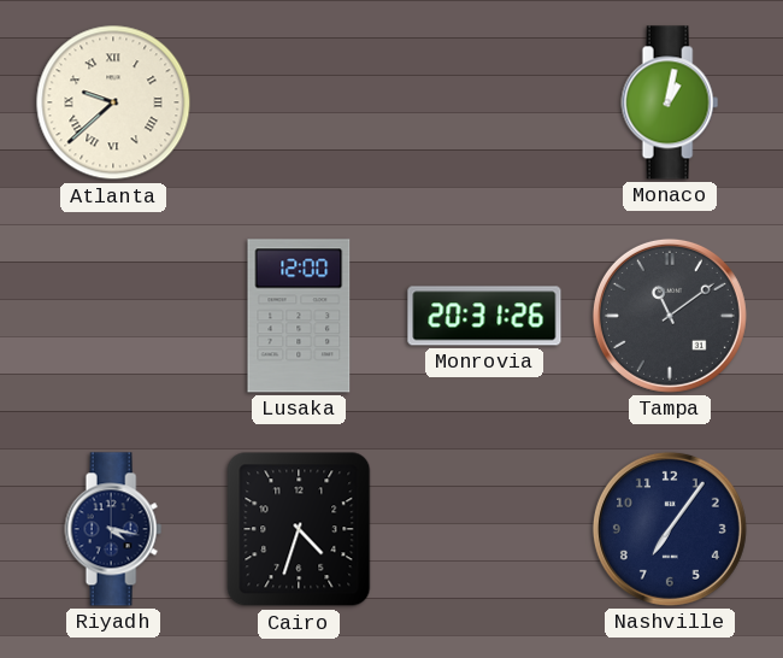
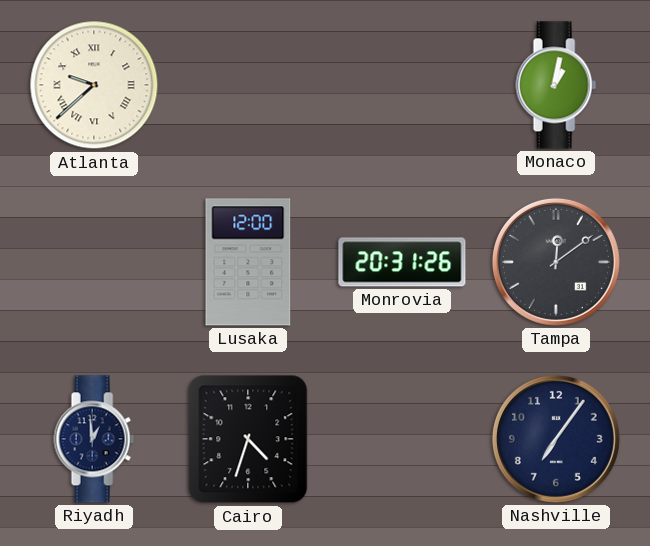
Tampa: 11:09 -> 12:09 (556, 262)
Riyadh: 4:17 -> 12:59 (94, 439)
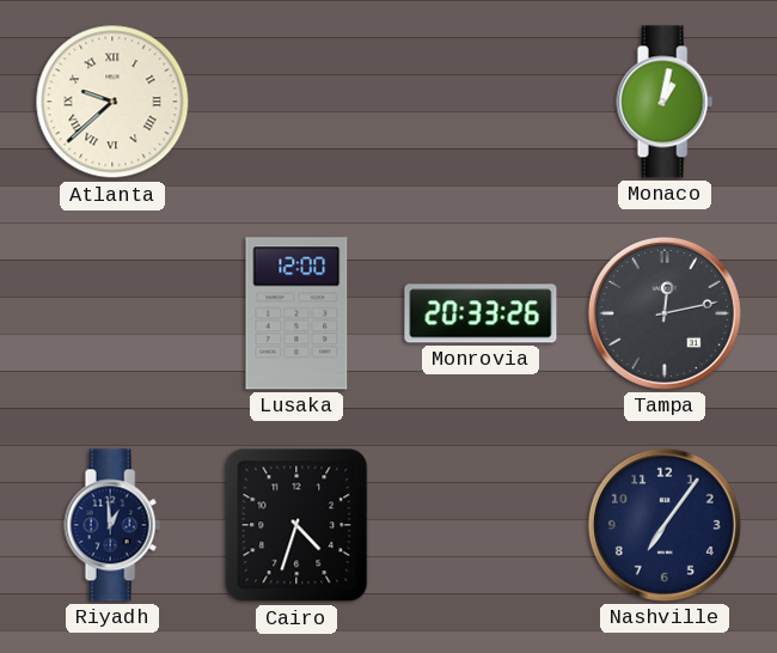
Monrovia: 20:31 -> 20:33 (481, 313)
Tampa: 12:09 -> 12:13 (665, 313)
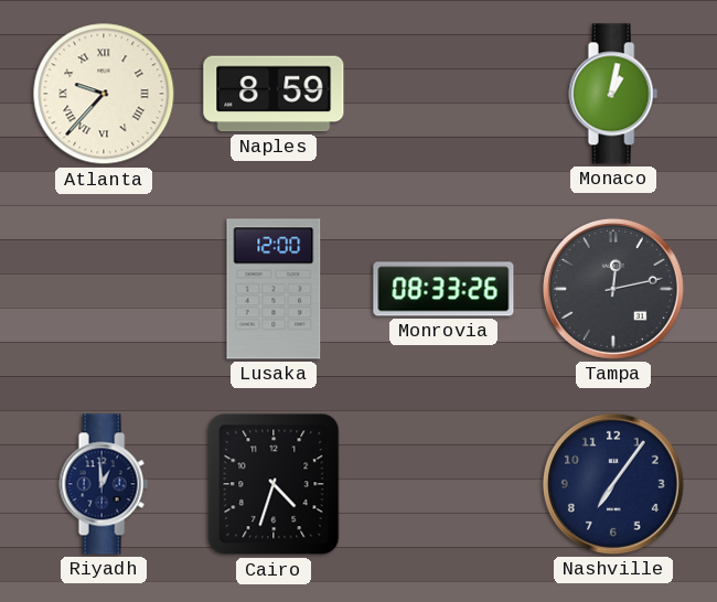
Atlanta: 9:38 -> 9:37 (104, 94)
Naples: none -> 8:59 (274, 94)
Monrovia: 20:33 -> 08:33 (443, 289)
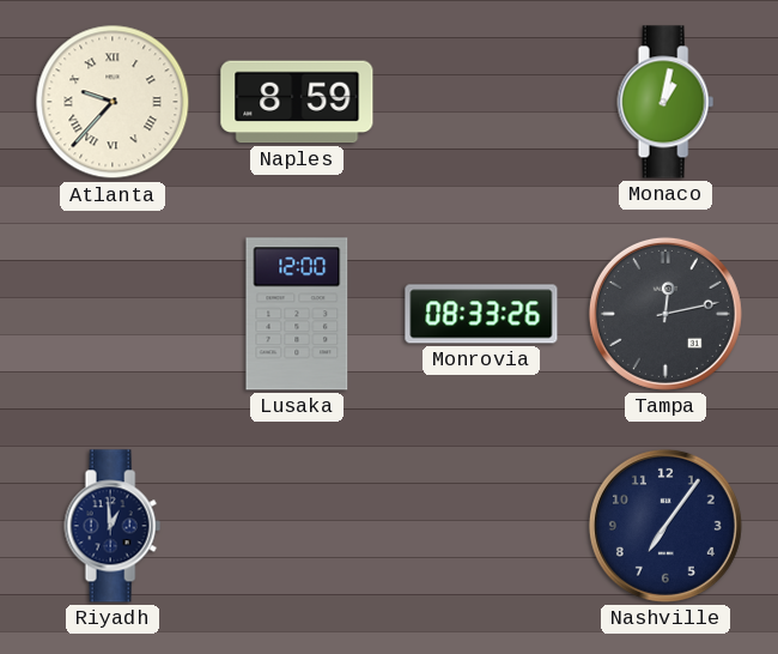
Cairo: 4:33 -> none (274, 484)
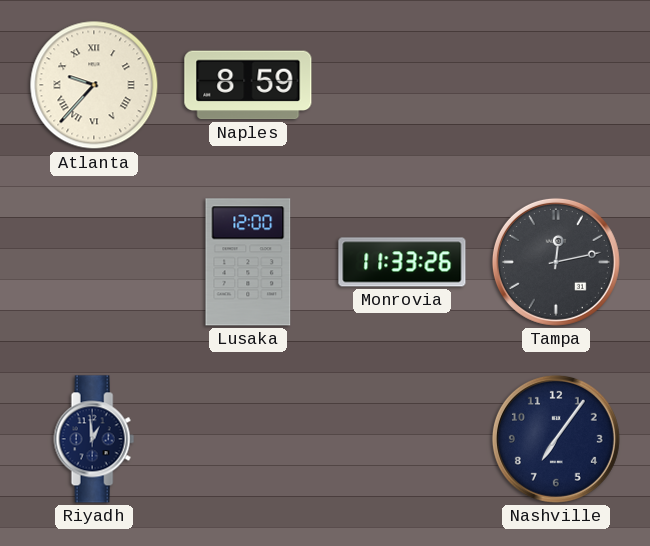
Monaco: 1:02 -> none (665, 102)
Monrovia: 08:33 -> 11:33 (402, 262)
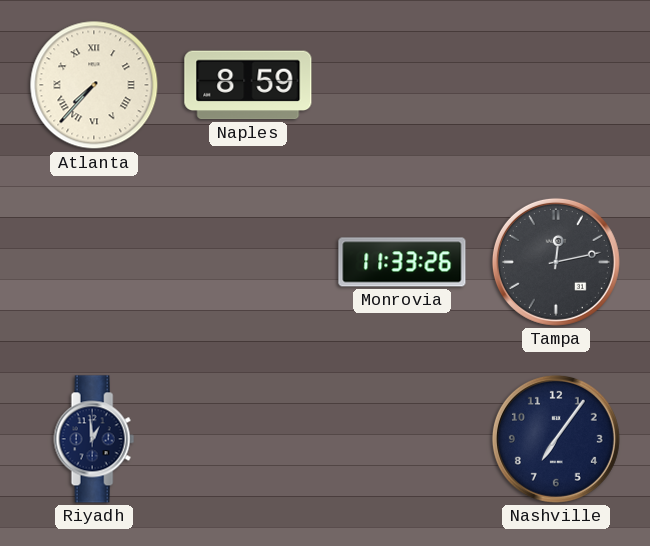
Atlanta: 9:37 -> 7:37 (94, 85)
Lusaka: 12:00 -> none (248, 262)
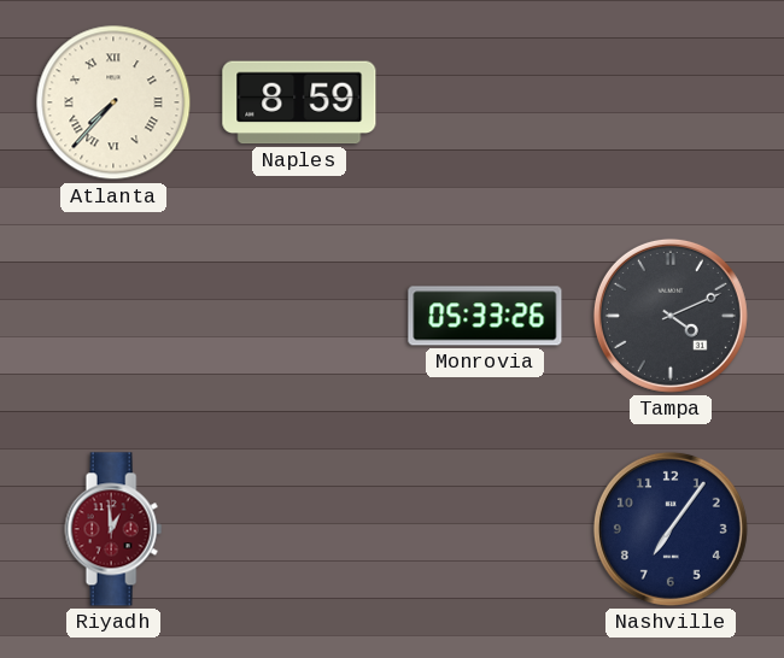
Monrovia: 11:33 -> 05:33 (485, 316)
Tampa: 12:13 -> 4:11 (671, 316)
Riyadh dial: navy -> burgundy (113, 529)
